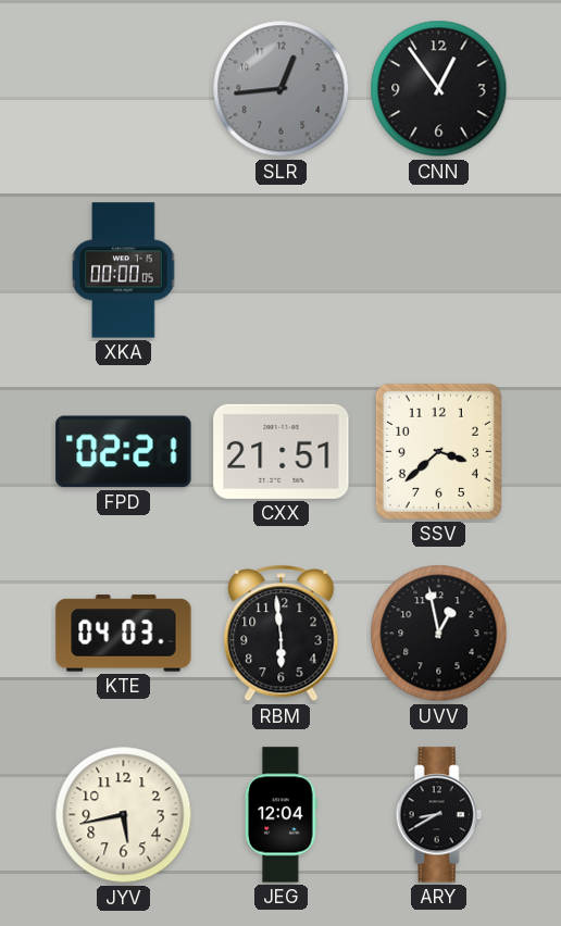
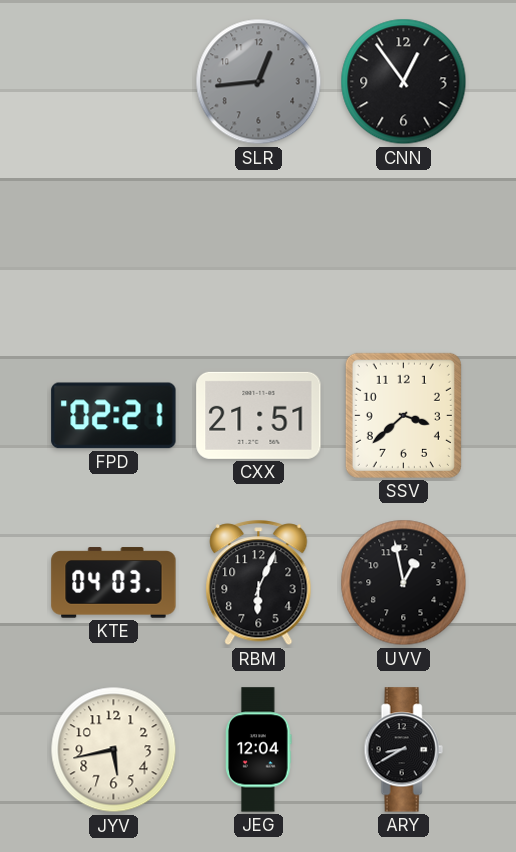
XKA: 00:00 -> none (124, 271)
RBM: 5:59 -> 6:04 (259, 583)
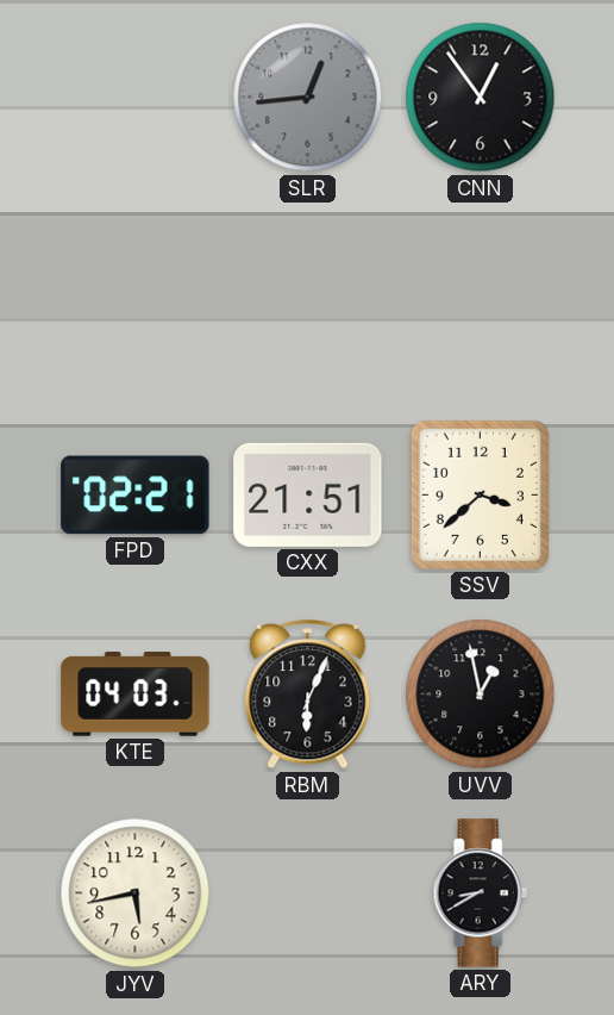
JEG: 12:04 -> none (259, 750)
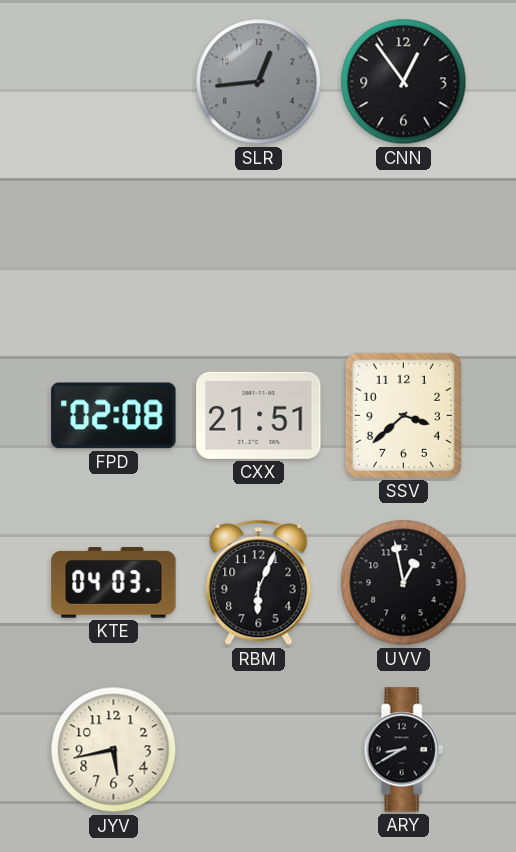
FPD: 02:21 -> 02:08 (114, 416)
